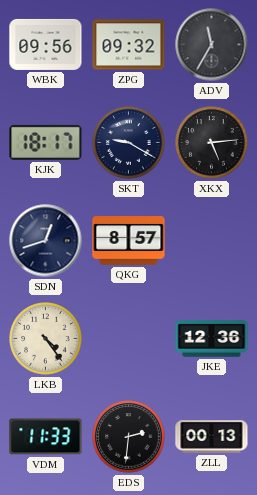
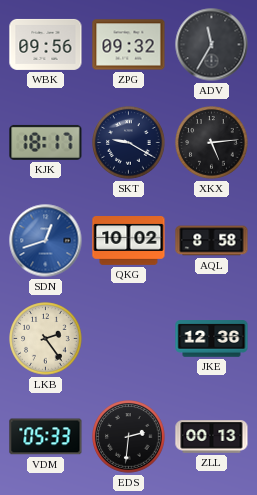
SDN dial: navy -> blue (46, 241)
QKG: 8:57 -> 10:02 (129, 241)
AQL: none -> 8:58 (212, 241)
LKB: 4:24 -> 2:24 (46, 339)
VDM: 11:33 -> 05:33 (46, 437)
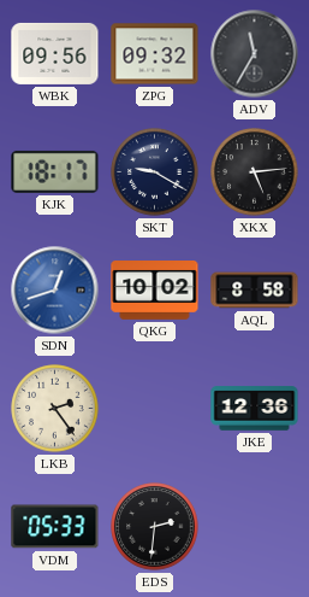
ZLL: 00:13 -> none (212, 437)
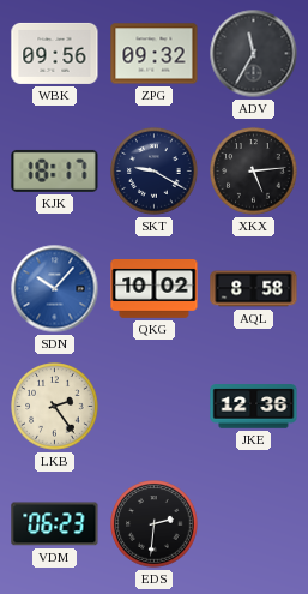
SDN: 12:42 -> 10:07 (55, 289)
VDM: 05:33 -> 06:23 (55, 524)
